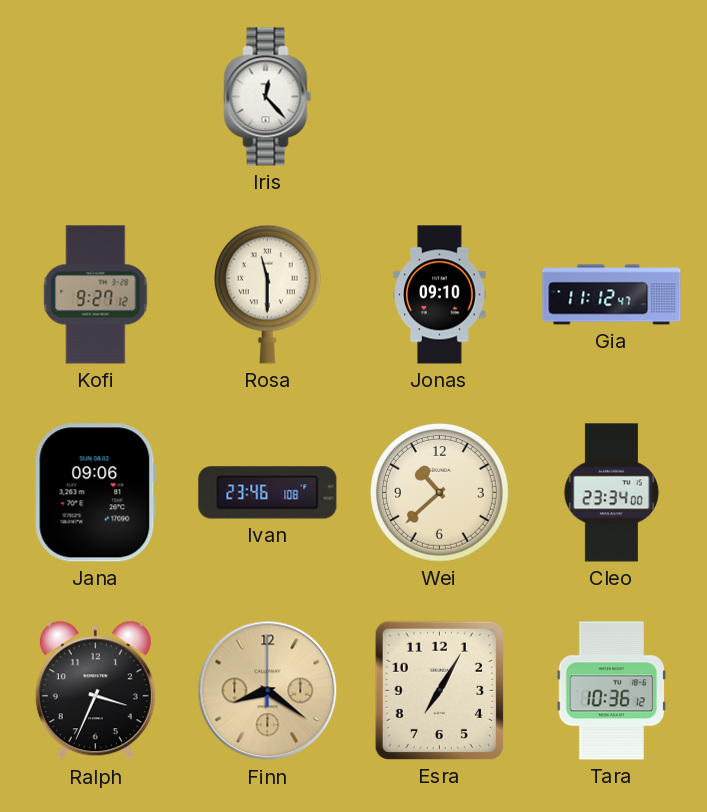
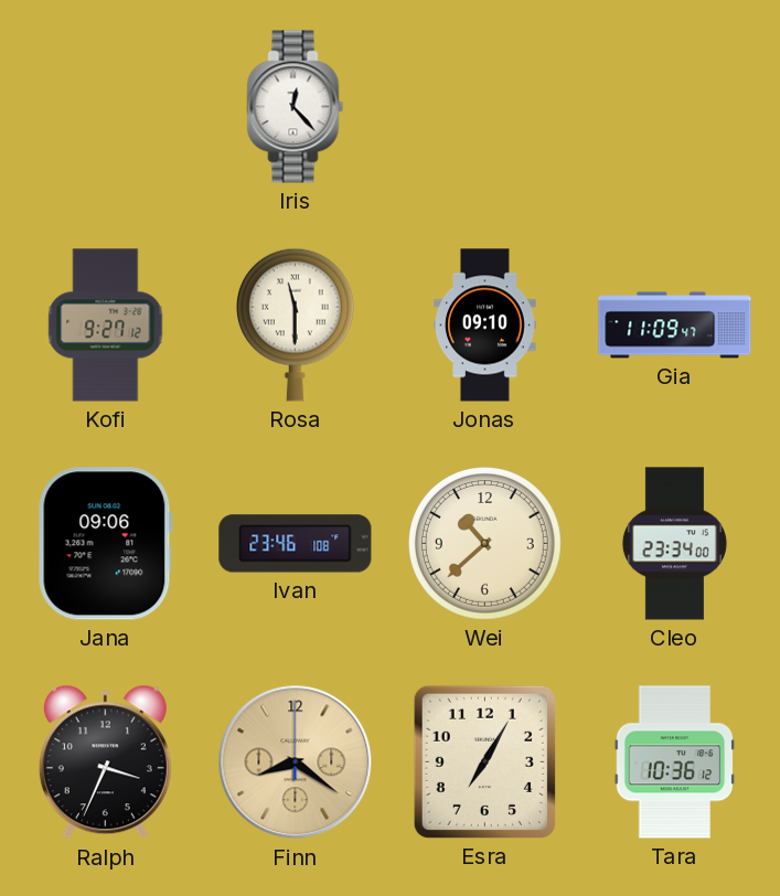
Gia: 11:12 -> 11:09 (675, 326)
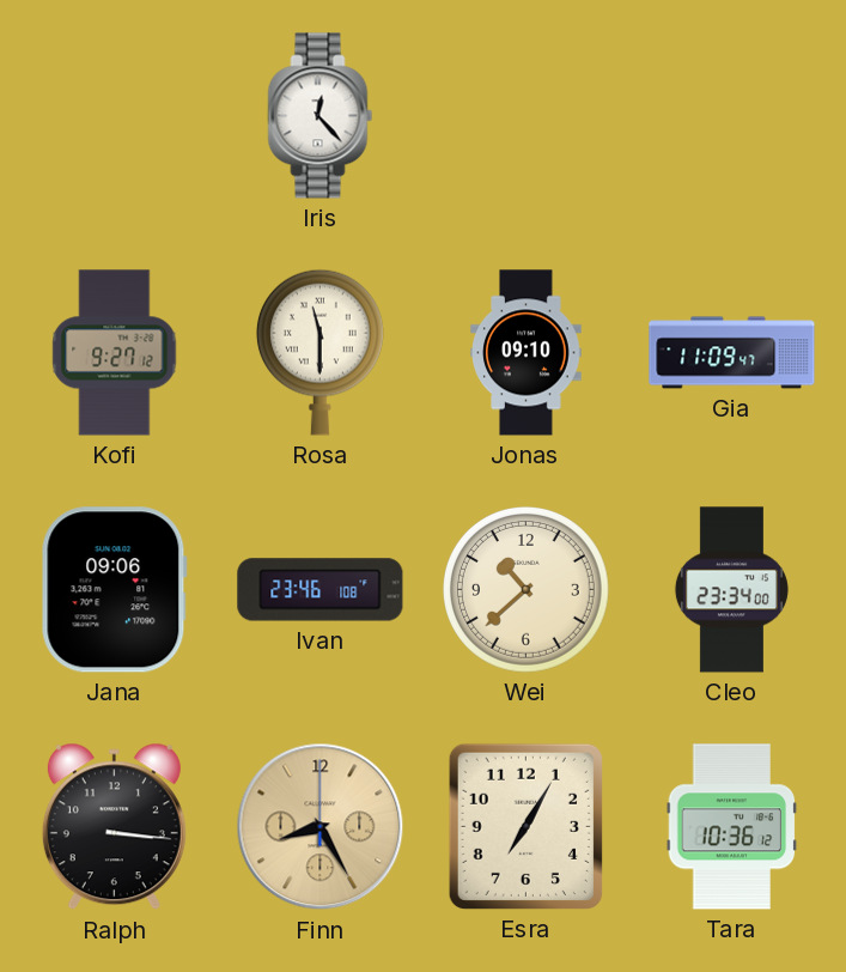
Ralph: 3:34 -> 3:16 (114, 827)
Finn: 8:21 -> 8:25 (321, 827)
